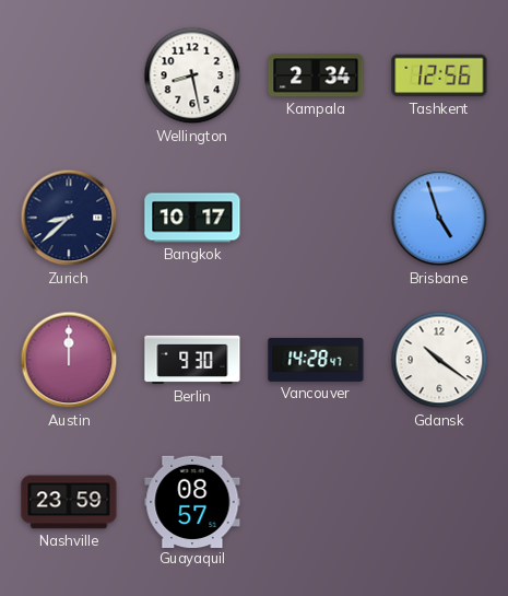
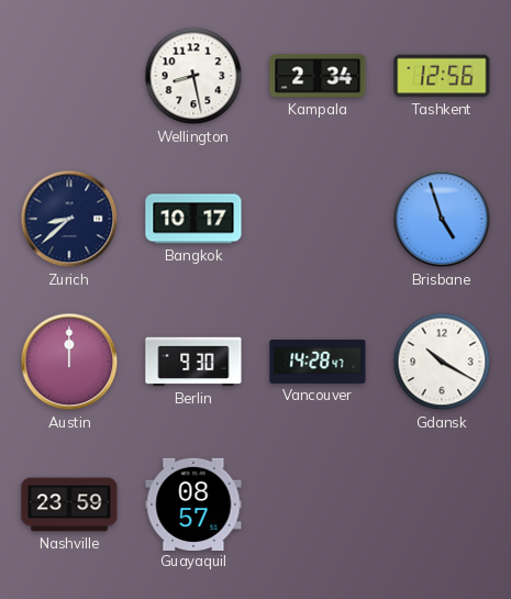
Gdansk: 10:21 -> 10:20 (442, 362)
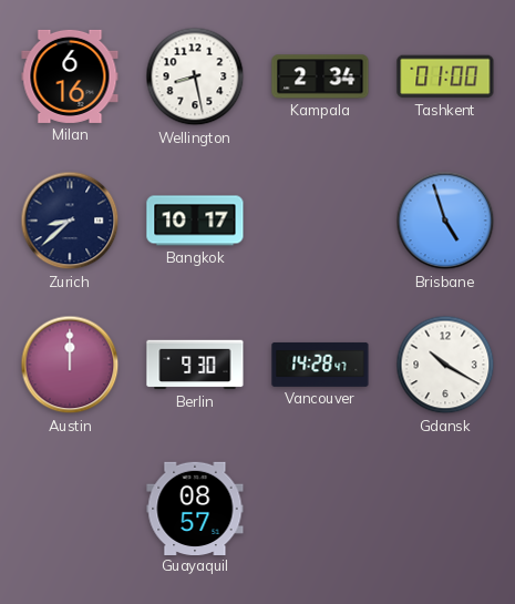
Milan: none -> 6:16 (70, 76)
Tashkent: 12:56 -> 01:00 (445, 76)
Nashville: 23:59 -> none (69, 504)
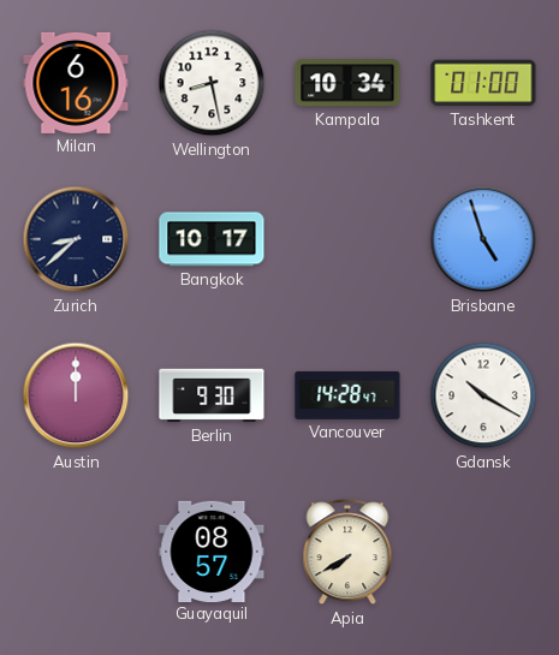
Kampala: 2:34 -> 10:34 (347, 83)
Apia: none -> 7:40 (347, 553)
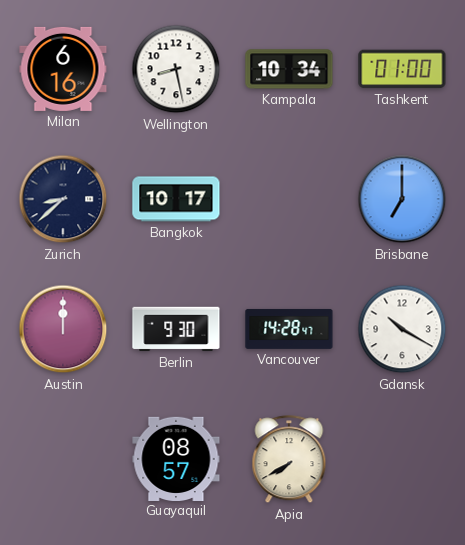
Brisbane: 4:57 -> 7:00 (402, 199)
